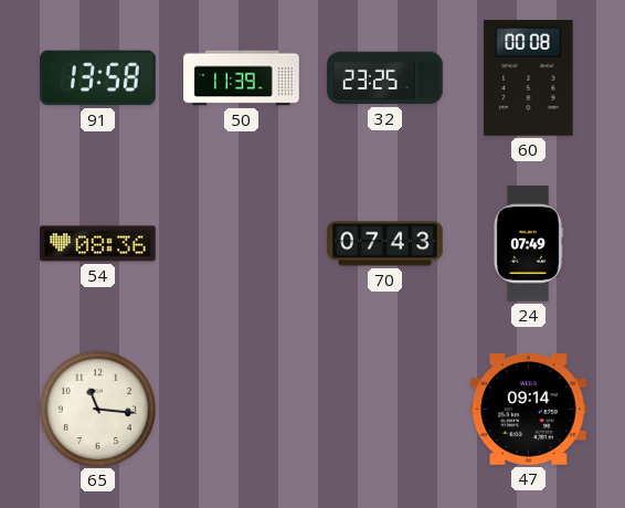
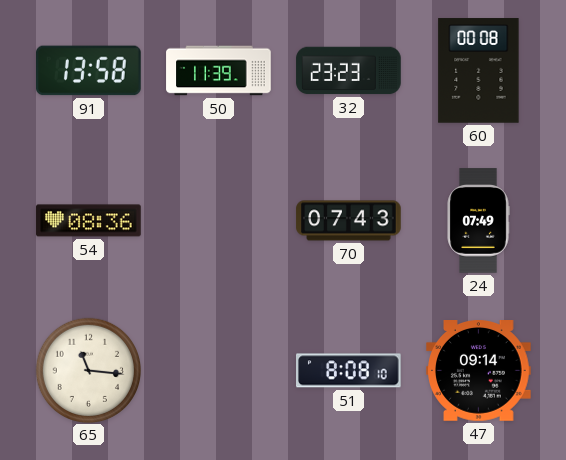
32: 23:25 -> 23:23 (349, 71)
51: none -> 8:08 (349, 371)
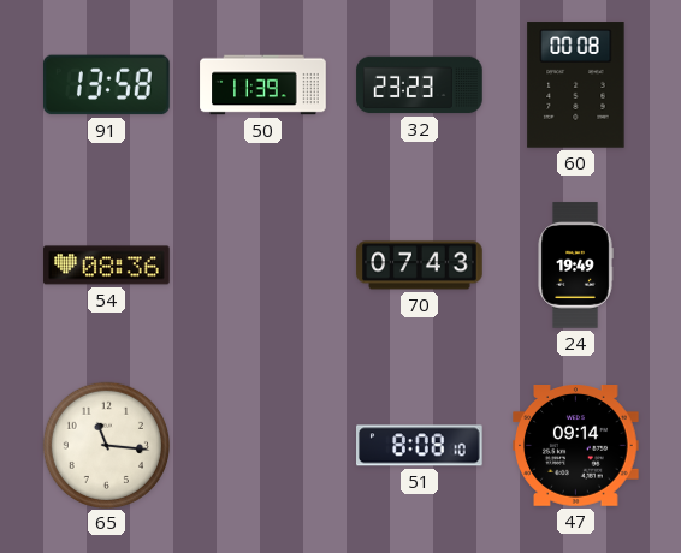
24: 07:49 -> 19:49 (575, 266)
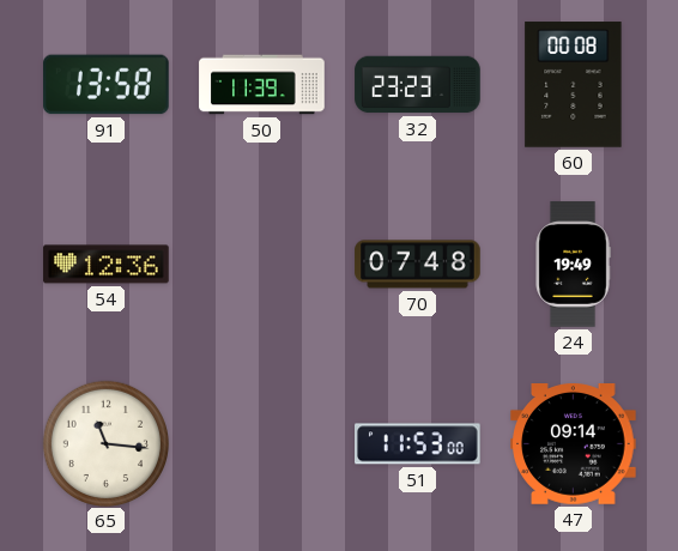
54: 08:36 -> 12:36 (107, 265)
70: 07:43 -> 07:48 (418, 265)
51: 8:08 -> 11:53 (418, 444)
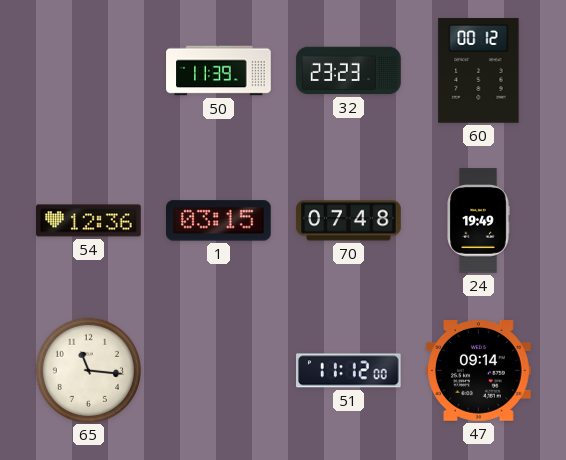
91: 13:58 -> none (107, 85)
60: 00:08 -> 00:12 (479, 71)
1: none -> 03:15 (219, 221)
51: 11:53 -> 11:12 (349, 371)
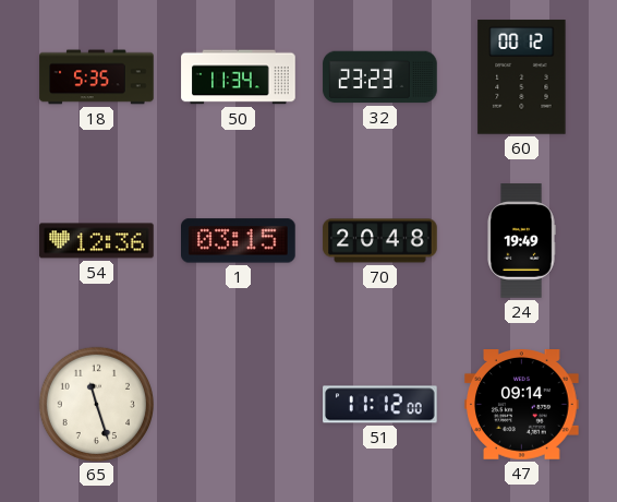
18: none -> 5:35 (97, 77)
50: 11:39 -> 11:34 (239, 77)
70: 07:48 -> 20:48 (380, 241)
65: 11:16 -> 11:27 (96, 404)
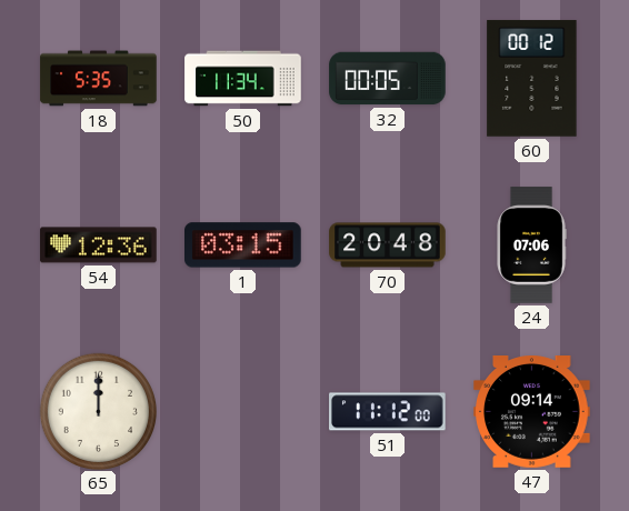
32: 23:23 -> 00:05 (388, 79)
24: 19:49 -> 07:06 (531, 246)
65: 11:27 -> 12:00 (98, 411)
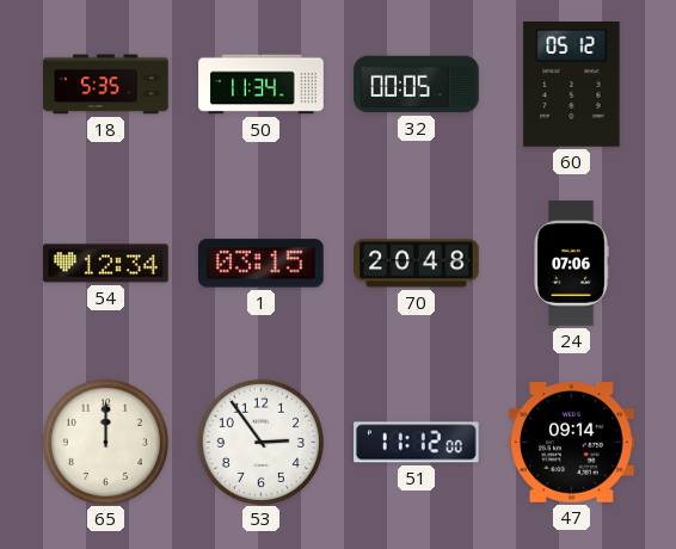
60: 00:12 -> 05:12 (572, 85)
54: 12:36 -> 12:34 (106, 264)
53: none -> 2:54 (260, 442)
